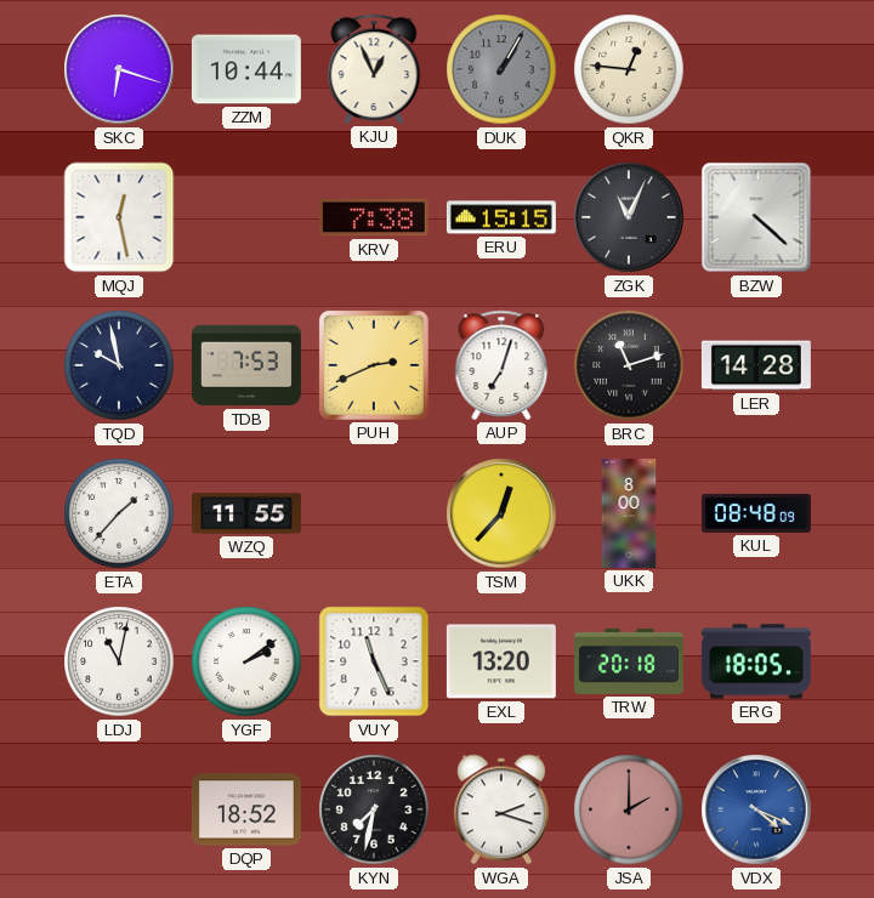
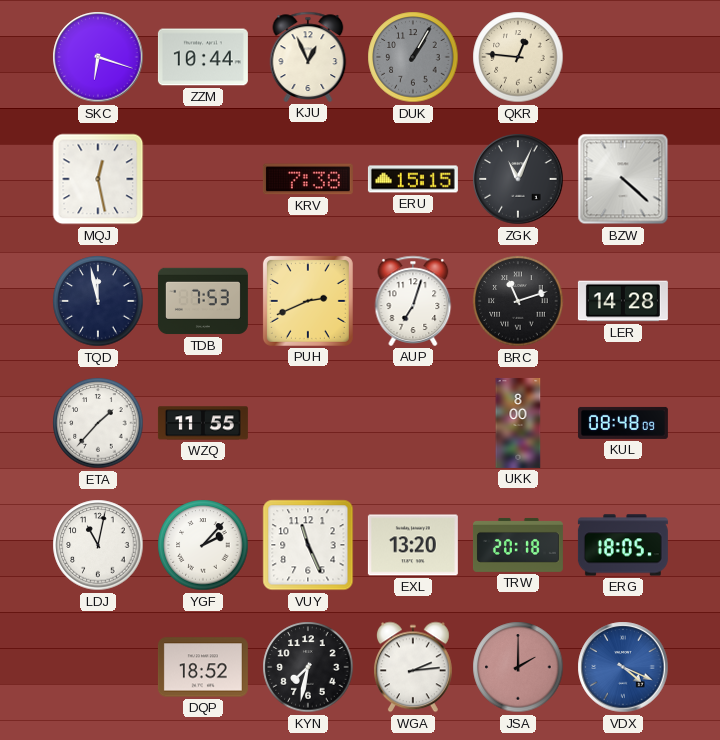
TQD: 9:58 -> 11:58 (98, 301)
TSM: 12:37 -> none (501, 513)
YGF: 2:09 -> 2:07 (203, 545)
WGA: 2:18 -> 2:14 (413, 667)
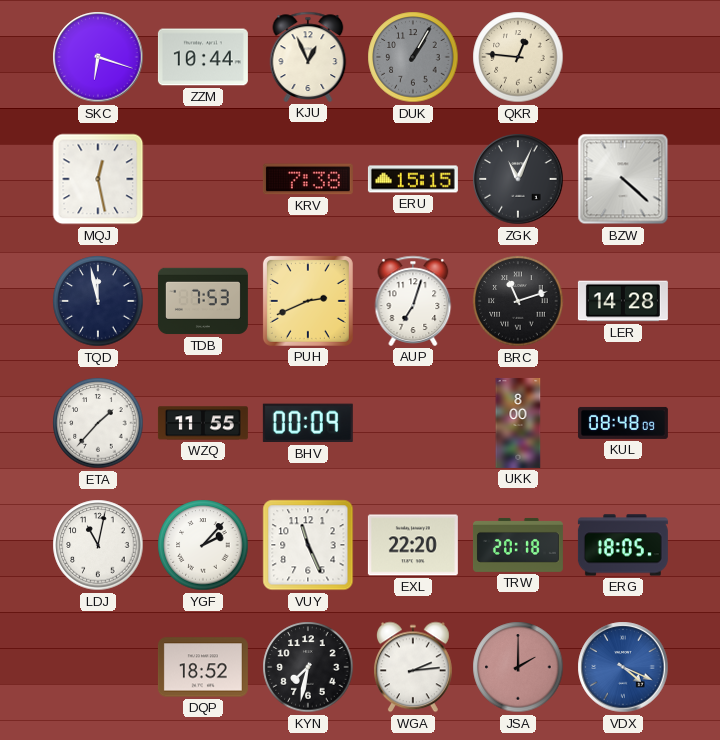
BHV: none -> 00:09 (308, 423)
EXL: 13:20 -> 22:20 (413, 545)
